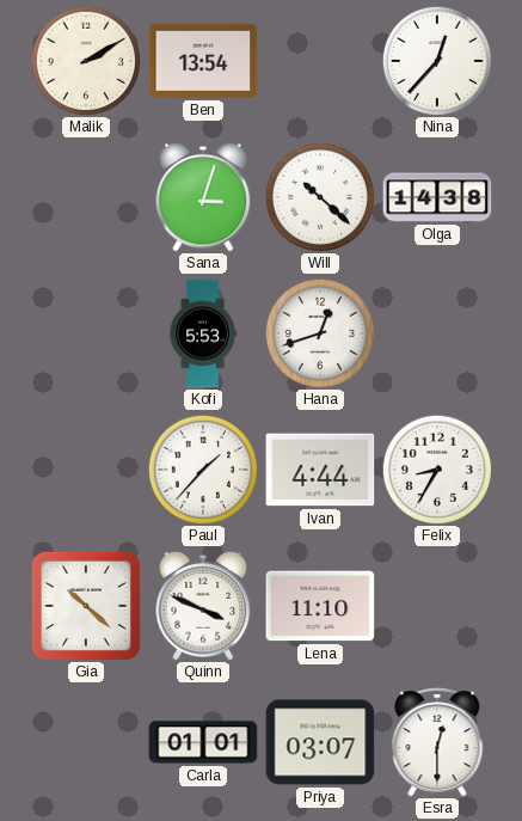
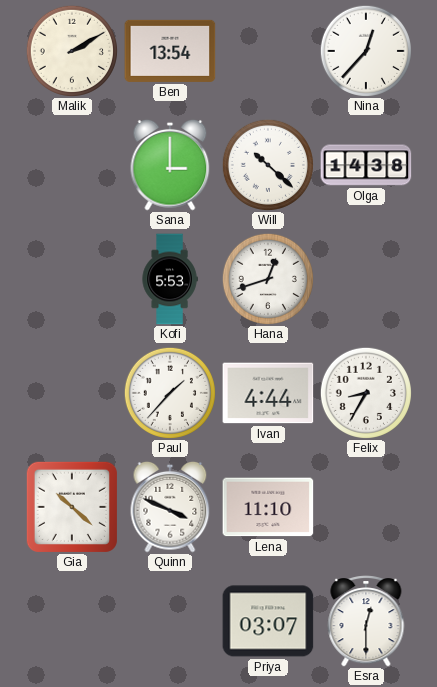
Sana: 3:03 -> 3:00 (170, 165)
Carla: 01:01 -> none (203, 742)
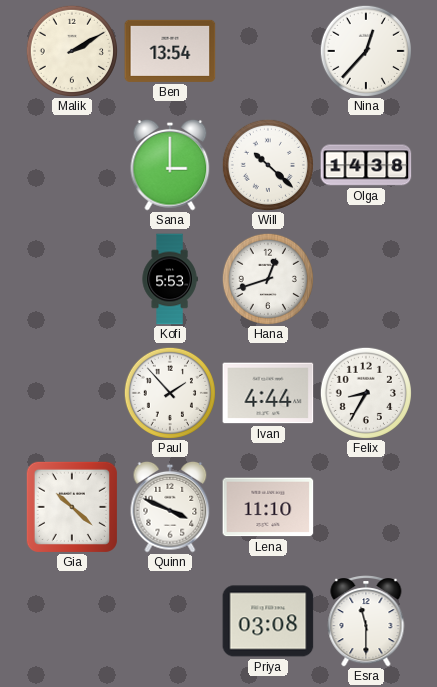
Paul: 1:37 -> 1:53 (170, 393)
Priya: 03:07 -> 03:08 (268, 621)
Esra: 12:30 -> 11:30 (366, 621)
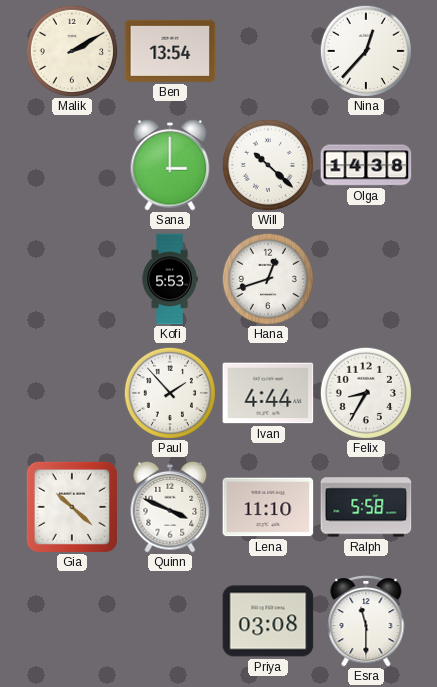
Ralph: none -> 5:58 (366, 507)
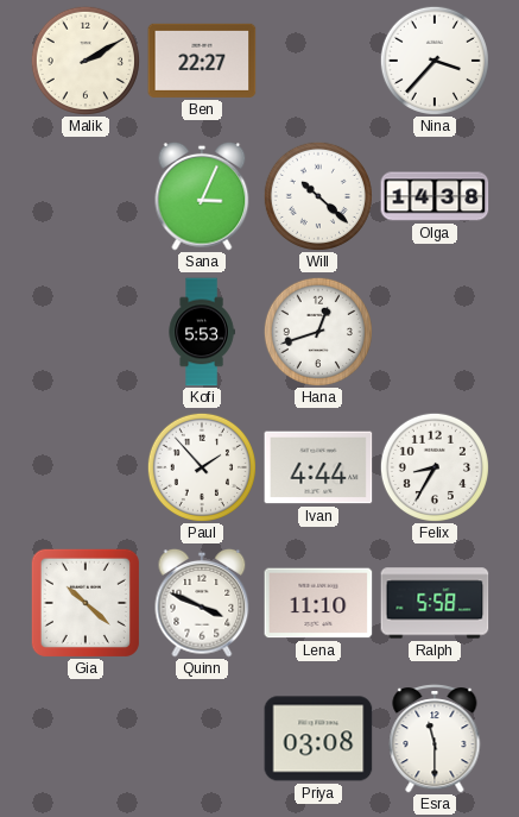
Ben: 13:54 -> 22:27 (202, 61)
Nina: 12:37 -> 3:37 (435, 61)
Sana: 3:00 -> 3:04 (202, 196)
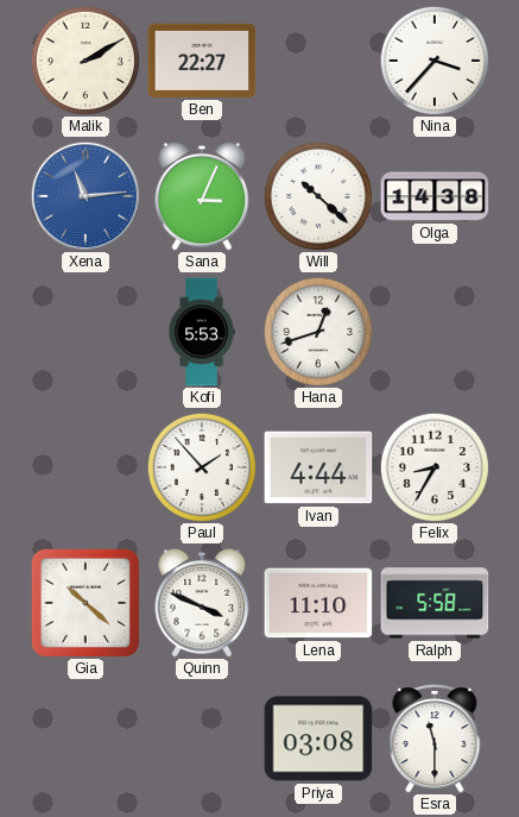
Xena: none -> 11:14 (84, 195)
